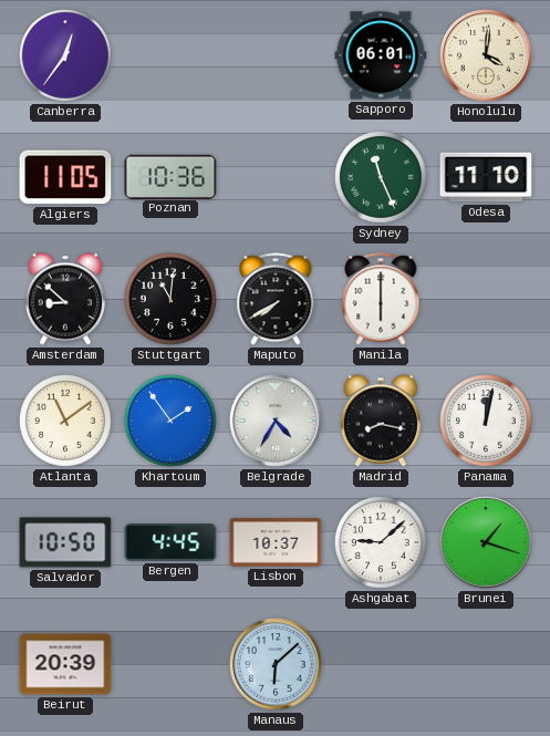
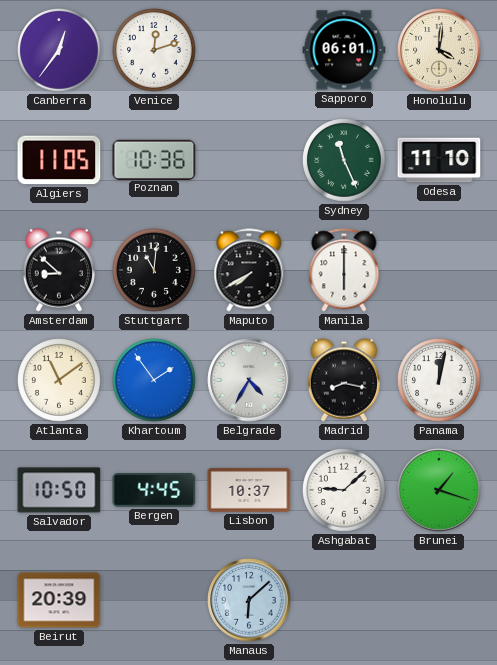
Venice: none -> 12:12 (155, 51)
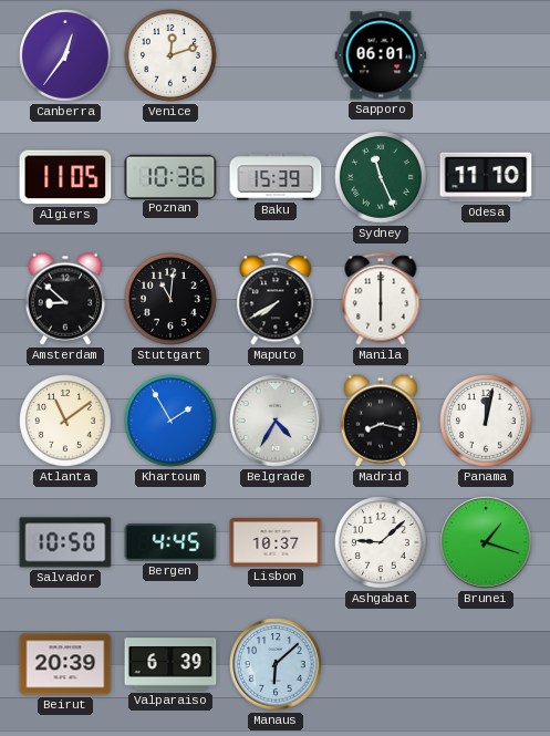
Honolulu: 4:01 -> none (439, 50)
Baku: none -> 15:39 (276, 177)
Khartoum: 1:54 -> 1:55 (172, 422)
Valparaiso: none -> 6:39 (170, 664)
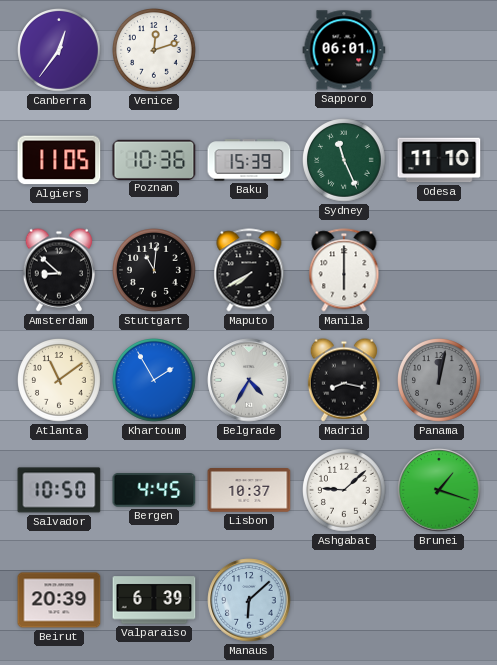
Panama dial: white -> grey (440, 381)
